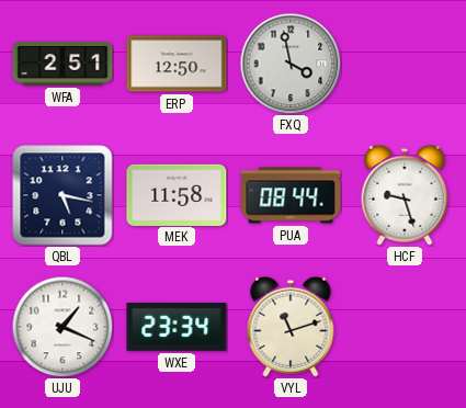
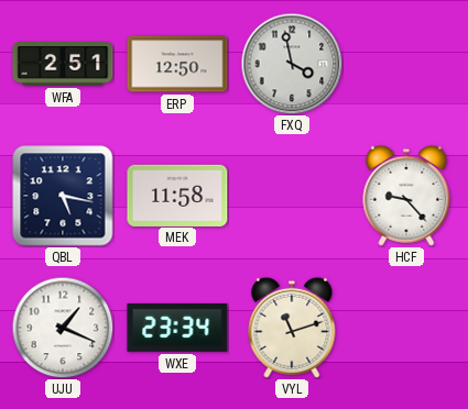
PUA: 08:44 -> none (291, 195)
HCF: 9:27 -> 9:23 (406, 196)
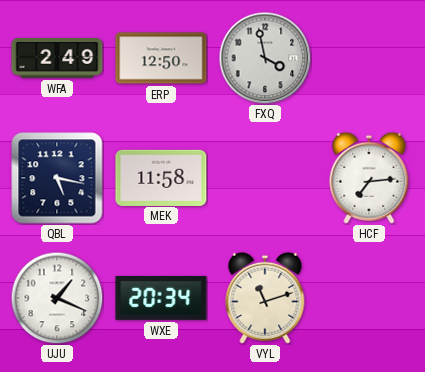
WFA: 2:51 -> 2:49 (57, 58)
HCF: 9:23 -> 7:14 (369, 178)
WXE: 23:34 -> 20:34 (161, 298)
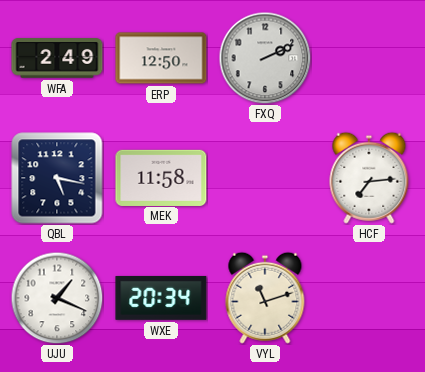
FXQ: 3:58 -> 2:11 (265, 58)
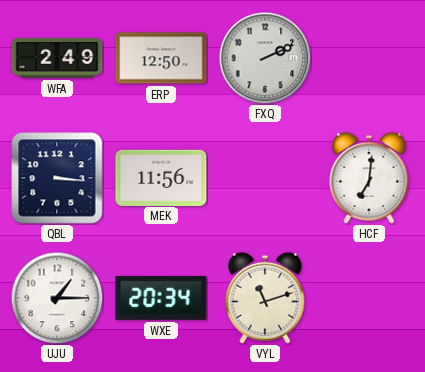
QBL: 5:17 -> 3:16 (57, 178)
MEK: 11:58 -> 11:56 (161, 177)
HCF: 7:14 -> 7:01 (369, 178)
UJU: 1:19 -> 1:15 (57, 298)
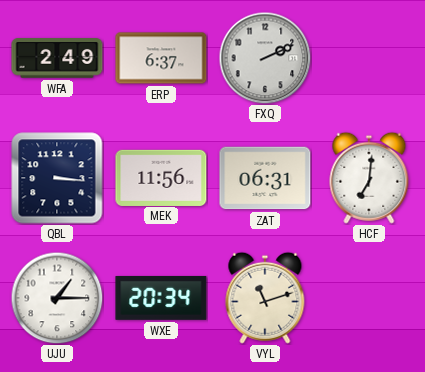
ERP: 12:50 -> 6:37 (161, 58)
ZAT: none -> 06:31 (265, 178)
